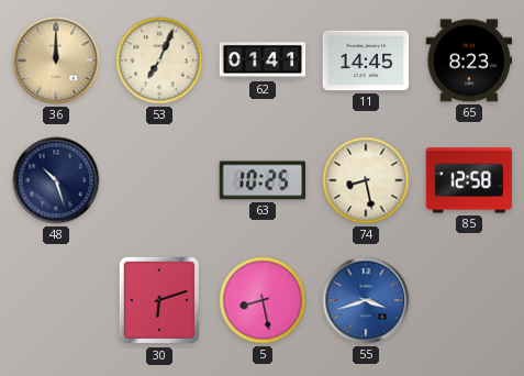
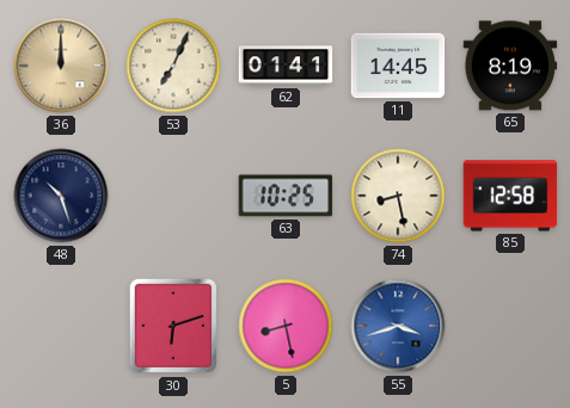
65: 8:23 -> 8:19 (510, 66)
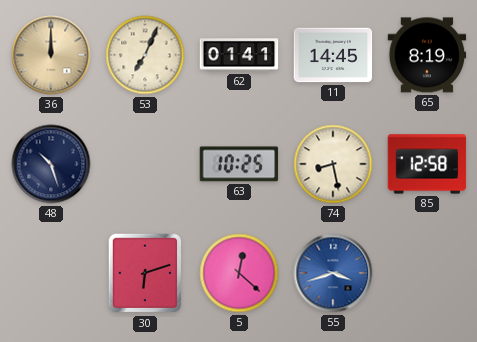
5: 8:28 -> 12:22 (239, 273)
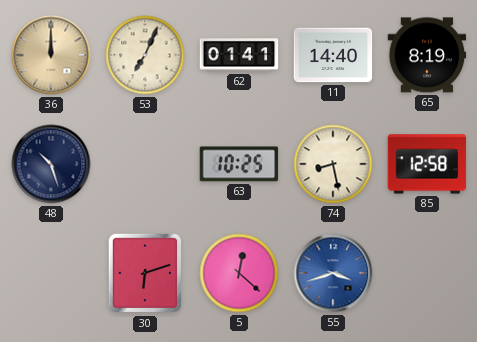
11: 14:45 -> 14:40 (333, 55)
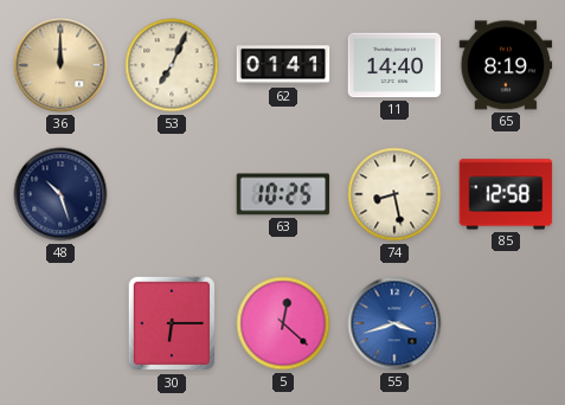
30: 6:12 -> 6:15 (172, 323)
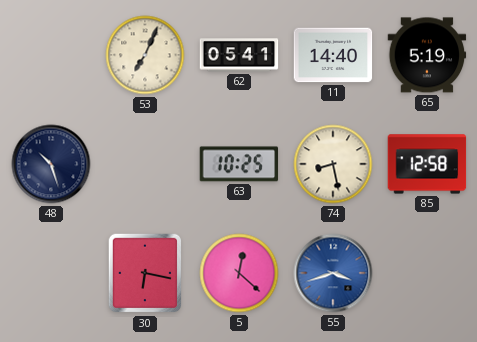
36: 12:00 -> none (60, 65)
62: 01:41 -> 05:41 (239, 55)
65: 8:19 -> 5:19 (427, 55)
30: 6:15 -> 6:17 (145, 273)
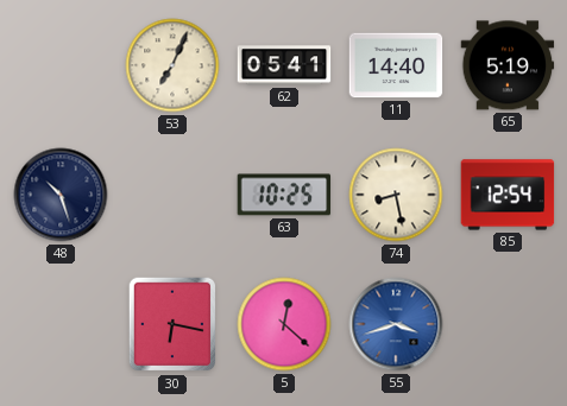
85: 12:58 -> 12:54 (508, 195)
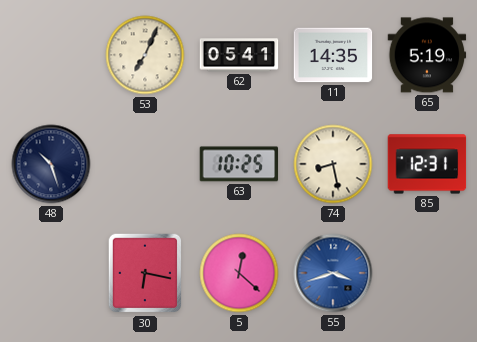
11: 14:40 -> 14:35 (333, 55)
85: 12:54 -> 12:31 (427, 164)
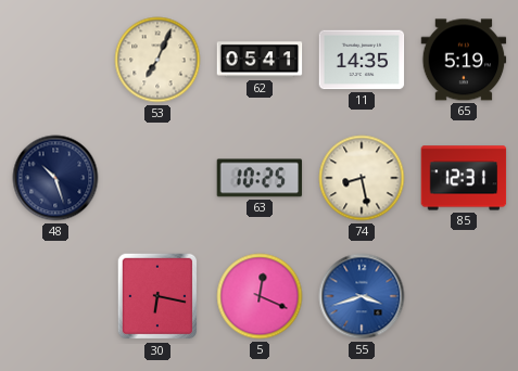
5: 12:22 -> 12:19 (260, 296)
